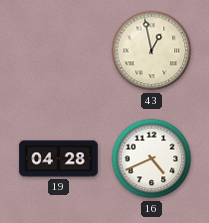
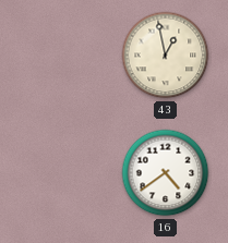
19: 04:28 -> none (59, 159)
16: 4:41 -> 4:39 (166, 173)
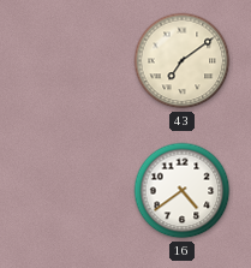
43: 12:58 -> 7:09 (183, 61)
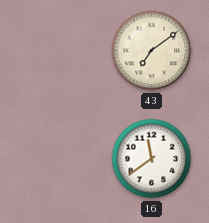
16: 4:39 -> 11:39 (152, 159)
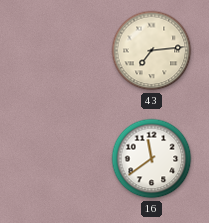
43: 7:09 -> 7:14 (152, 51)
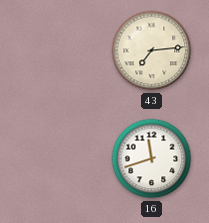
16: 11:39 -> 11:42 (152, 159)
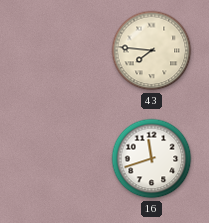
43: 7:14 -> 7:46 (152, 51)
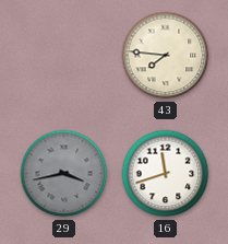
29: none -> 3:43 (64, 174)
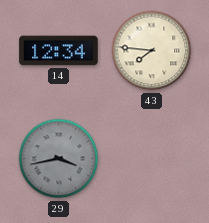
14: none -> 12:34 (59, 51)
16: 11:42 -> none (166, 174)
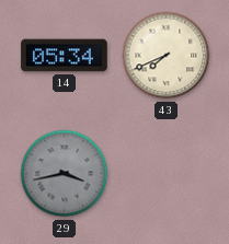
14: 12:34 -> 05:34 (65, 56)
43: 7:46 -> 7:41 (167, 56)
